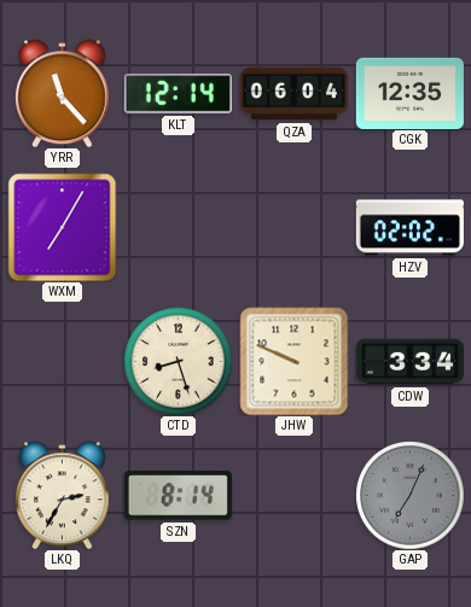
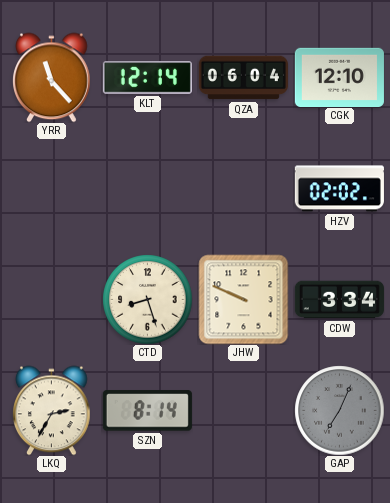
CGK: 12:35 -> 12:10 (339, 77)
WXM: 7:05 -> none (62, 227)
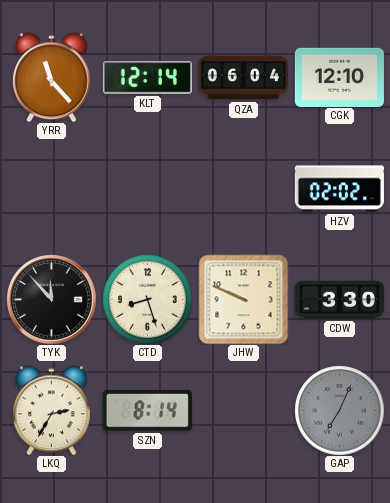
TYK: none -> 11:53 (51, 299)
CDW: 3:34 -> 3:30 (339, 300)
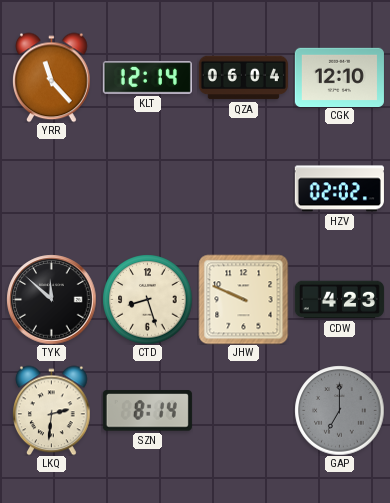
TYK: 11:53 -> 11:52 (51, 299)
CDW: 3:30 -> 4:23 (339, 300)
LKQ: 2:35 -> 2:31 (52, 410)
GAP: 7:04 -> 7:00 (339, 410)
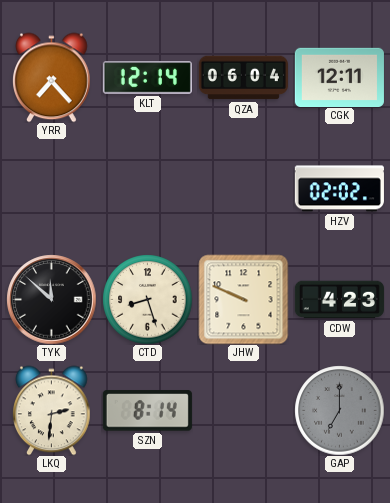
YRR: 11:23 -> 7:23 (52, 77)
CGK: 12:10 -> 12:11 (339, 77)
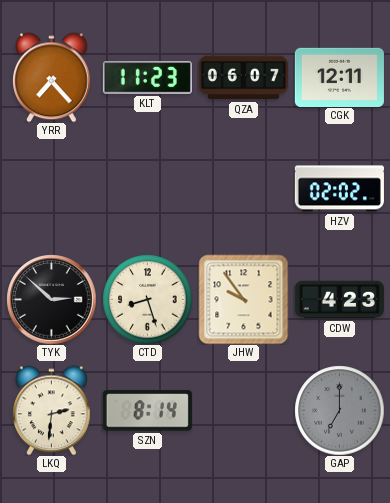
KLT: 12:14 -> 11:23 (147, 78)
QZA: 06:04 -> 06:07 (243, 78)
TYK: 11:52 -> 2:52 (51, 299)
JHW: 9:49 -> 9:54 (243, 299)
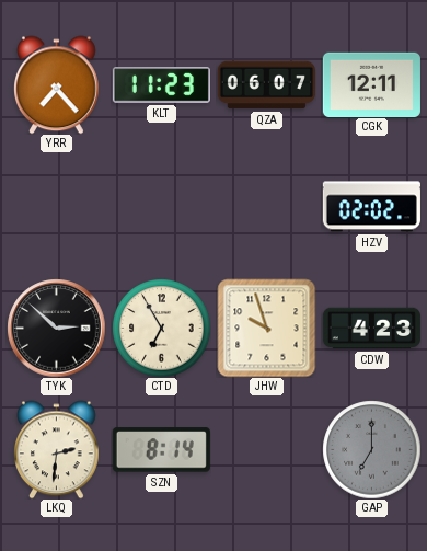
CTD: 8:27 -> 6:55 (161, 328)
JHW: 9:54 -> 9:57 (266, 328)
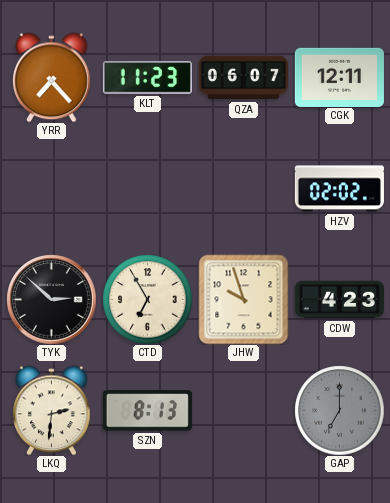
SZN: 8:14 -> 8:13 (147, 411)
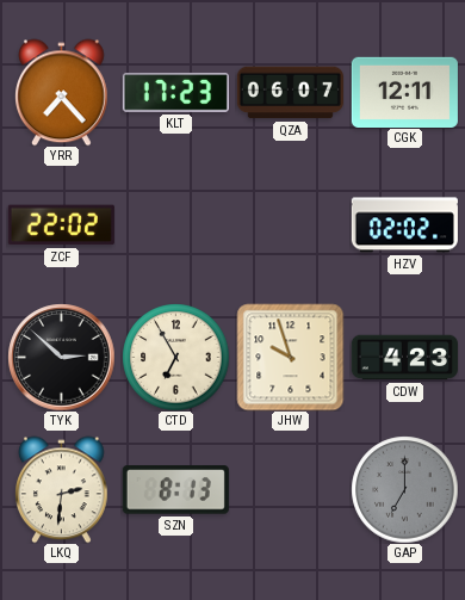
KLT: 11:23 -> 17:23 (175, 93)
ZCF: none -> 22:02 (61, 225)
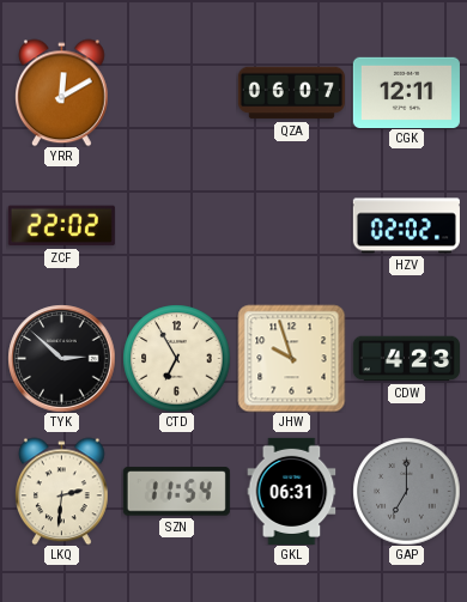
YRR: 7:23 -> 12:10 (62, 92)
KLT: 17:23 -> none (175, 93)
SZN: 8:13 -> 11:54 (176, 492)
GKL: none -> 06:31 (292, 491)
